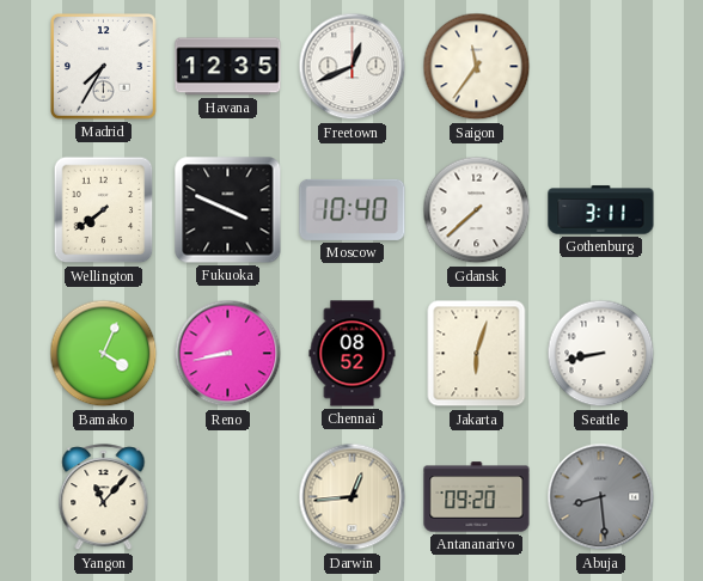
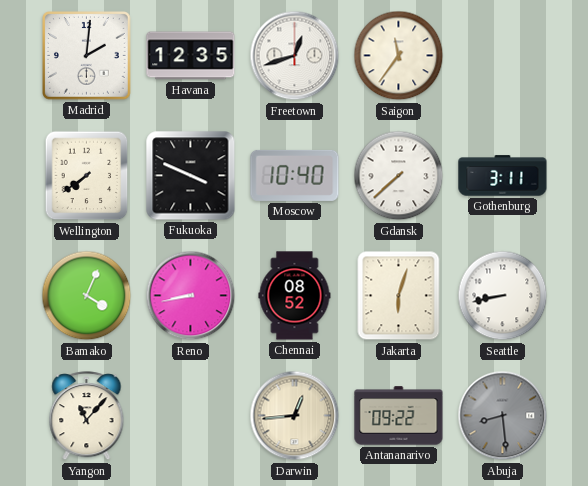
Madrid: 7:35 -> 2:01 (87, 56)
Freetown: 12:41 -> 12:42 (295, 56)
Antananarivo: 09:20 -> 09:22 (399, 416)
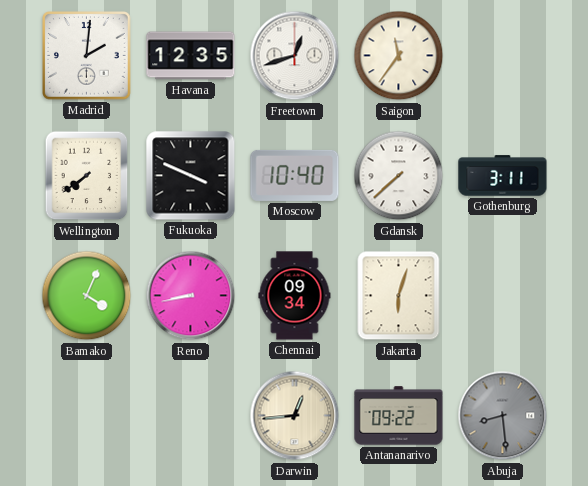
Chennai: 08:52 -> 09:34 (295, 296)
Seattle: 8:43 -> none (503, 296)
Yangon: 11:07 -> none (87, 416)
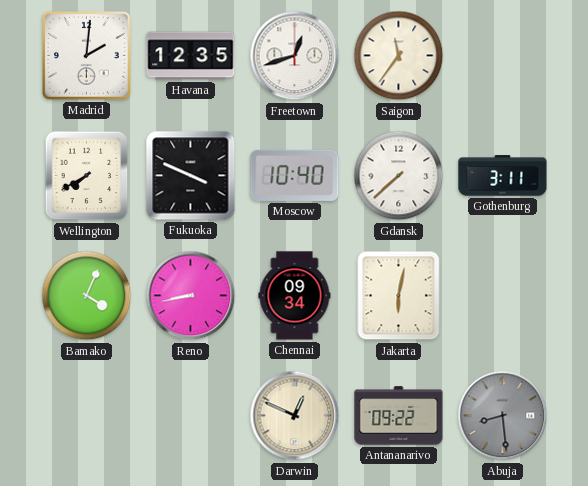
Wellington: 7:39 -> 7:40 (87, 176)
Jakarta: 6:03 -> 6:02 (399, 296)
Darwin: 12:44 -> 12:49 (295, 416)
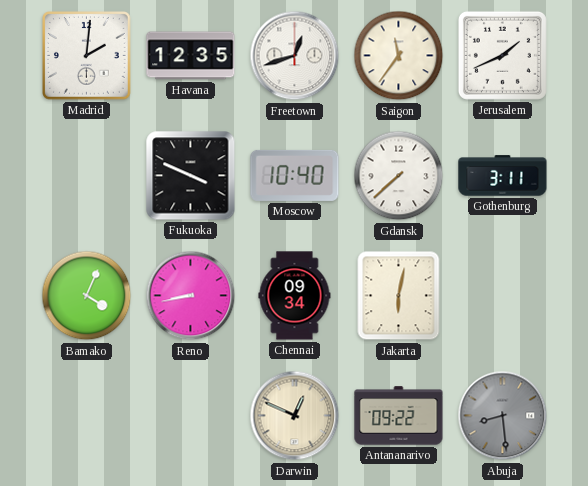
Jerusalem: none -> 1:41 (502, 55)
Wellington: 7:40 -> none (87, 176)
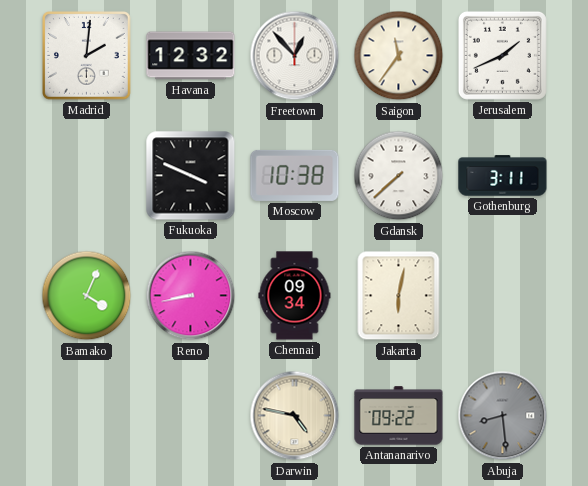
Havana: 12:35 -> 12:32 (191, 56)
Freetown: 12:42 -> 12:53 (295, 56)
Moscow: 10:40 -> 10:38 (295, 175)
Darwin: 12:49 -> 4:47 (295, 416)
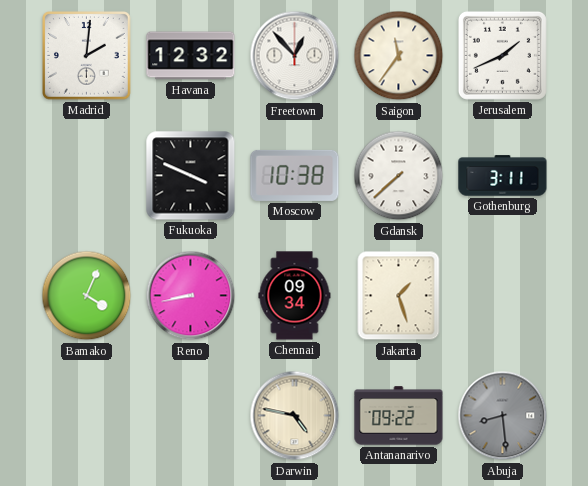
Jakarta: 6:02 -> 1:27 (399, 296)
